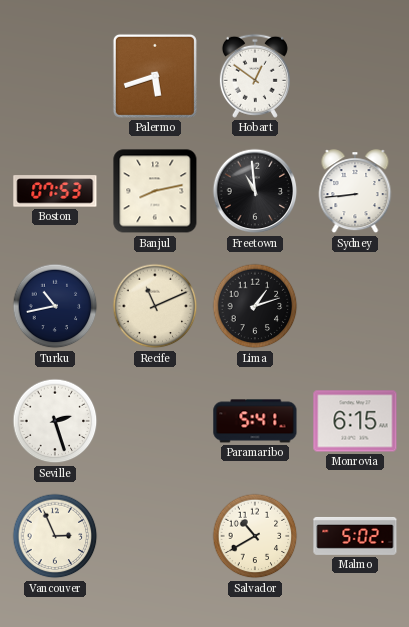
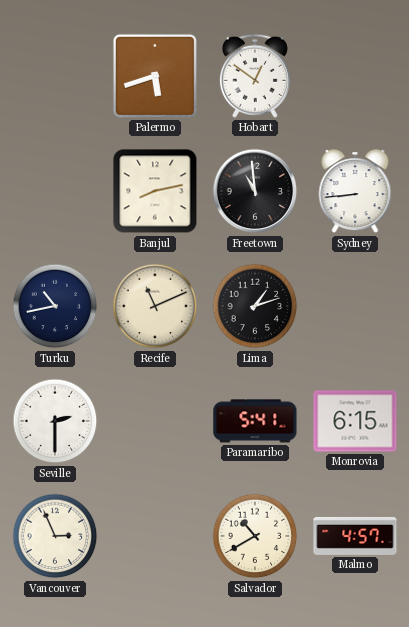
Boston: 07:53 -> none (55, 191)
Seville: 2:27 -> 2:30 (55, 421)
Malmo: 5:02 -> 4:57 (355, 536)
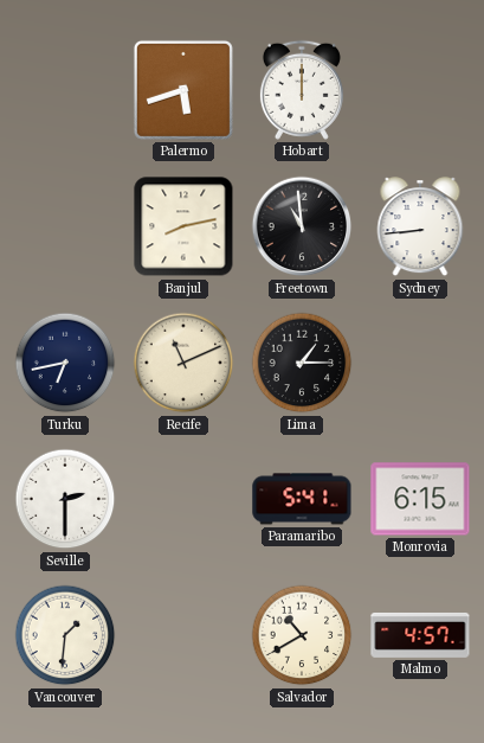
Hobart: 12:51 -> 12:00 (302, 90)
Turku: 10:43 -> 6:43 (65, 363)
Lima: 1:12 -> 1:15 (302, 363)
Vancouver: 2:56 -> 1:31 (65, 635)
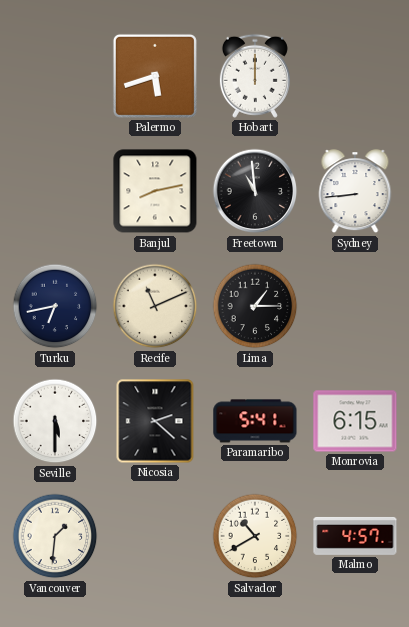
Seville: 2:30 -> 5:30 (55, 421)
Nicosia: none -> 2:22 (155, 421)
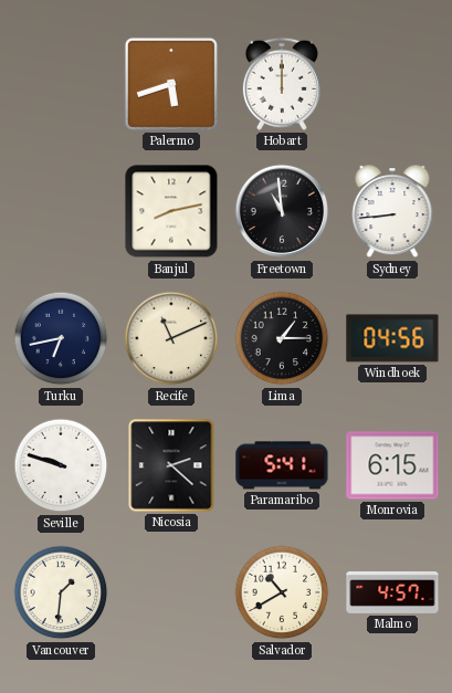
Windhoek: none -> 04:56 (392, 338)
Seville: 5:30 -> 9:48 (61, 465)
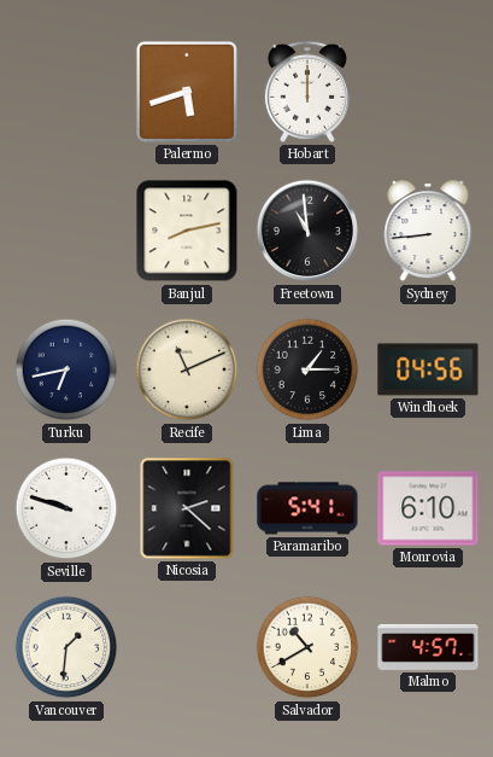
Monrovia: 6:15 -> 6:10 (428, 508)
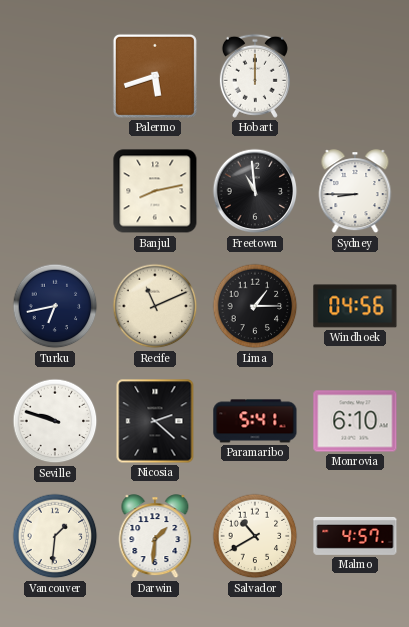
Sydney: 8:44 -> 8:45 (355, 192)
Darwin: none -> 1:31 (155, 537)
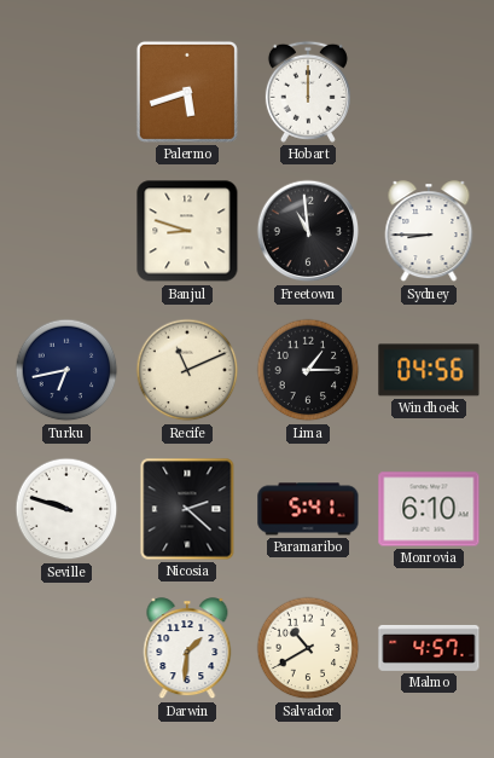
Banjul: 8:13 -> 8:48 (187, 231)
Vancouver: 1:31 -> none (55, 536)
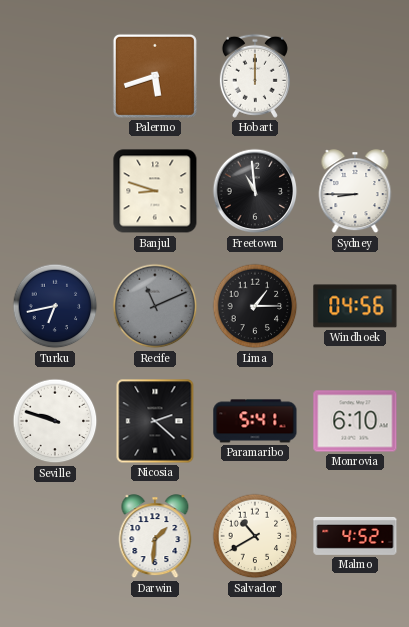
Recife dial: cream -> grey (155, 306)
Malmo: 4:57 -> 4:52 (355, 536)
